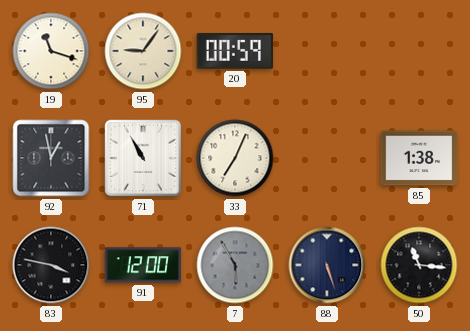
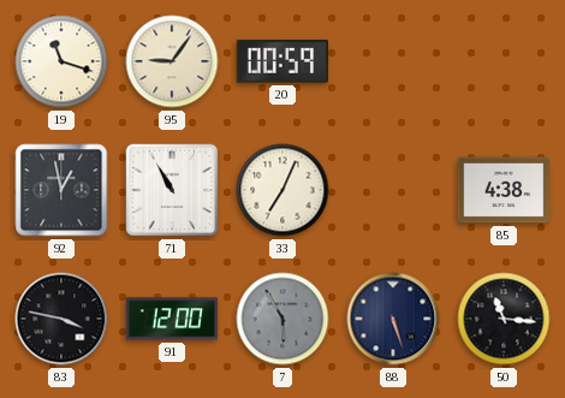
85: 1:38 -> 4:38 (504, 190)
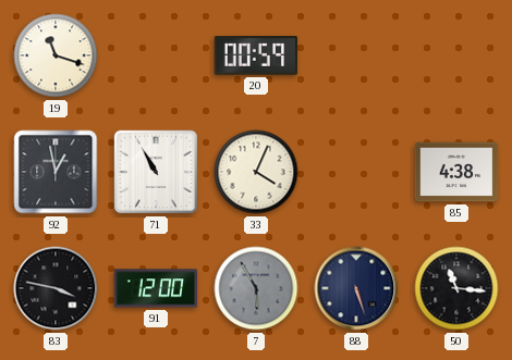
95: 9:06 -> none (172, 61)
33: 7:04 -> 4:04 (256, 172)
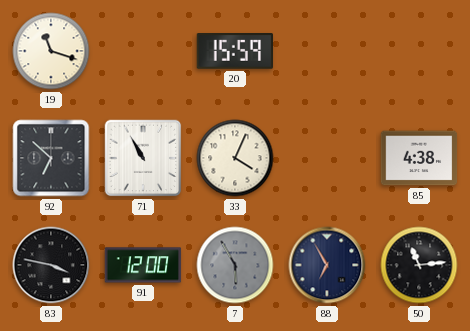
20: 00:59 -> 15:59 (235, 51)
92: 12:58 -> 6:52 (51, 158)
88: 5:27 -> 6:55 (327, 265)
50: 11:16 -> 11:14 (419, 265)
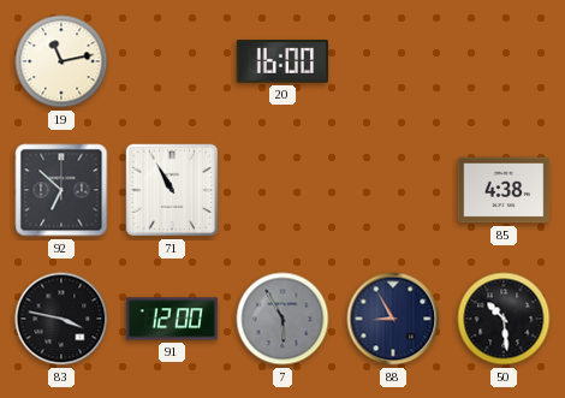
19: 11:18 -> 11:13 (61, 61)
20: 15:59 -> 16:00 (282, 61)
33: 4:04 -> none (235, 158)
88: 6:55 -> 8:55 (393, 319)
50: 11:14 -> 10:29 (504, 319)
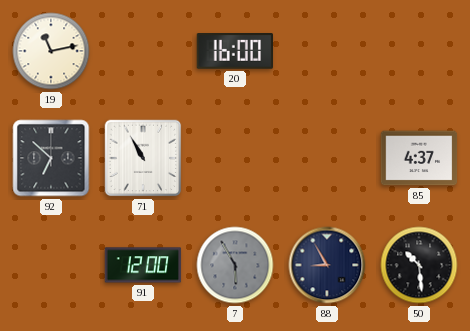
85: 4:38 -> 4:37 (419, 158)
83: 3:47 -> none (61, 319)
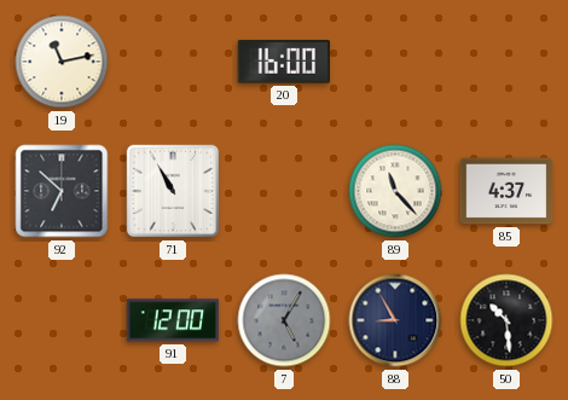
89: none -> 11:23 (395, 191)
7: 5:55 -> 5:05 (284, 320)
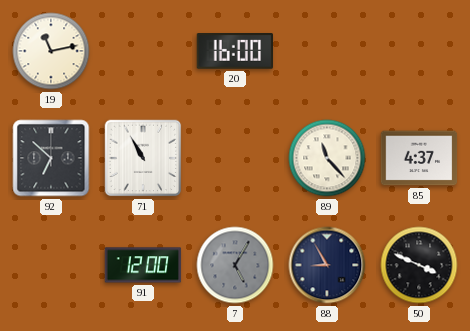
50: 10:29 -> 3:49 (419, 265)
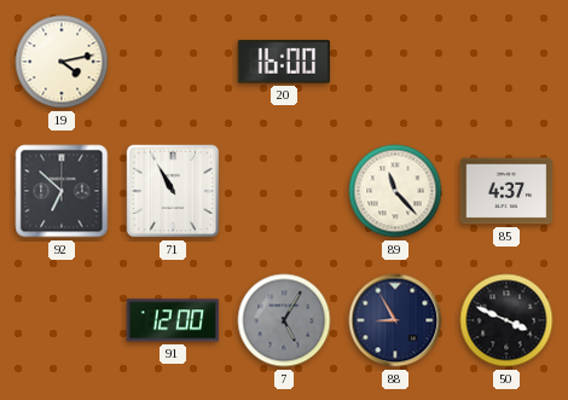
19: 11:13 -> 4:13 (62, 62)
